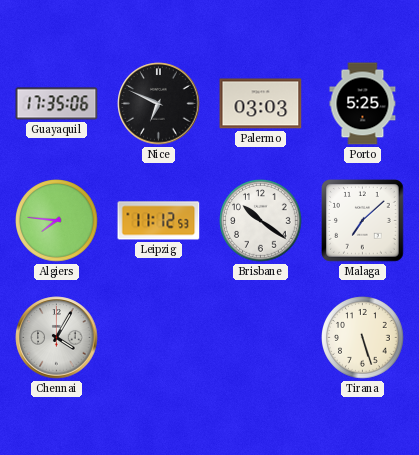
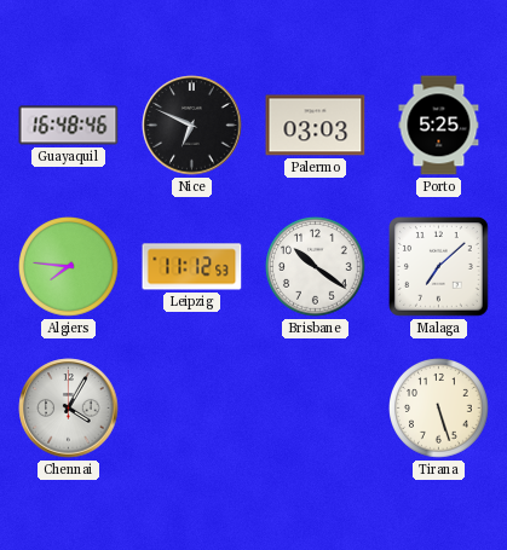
Guayaquil: 17:35 -> 16:48 (69, 126)
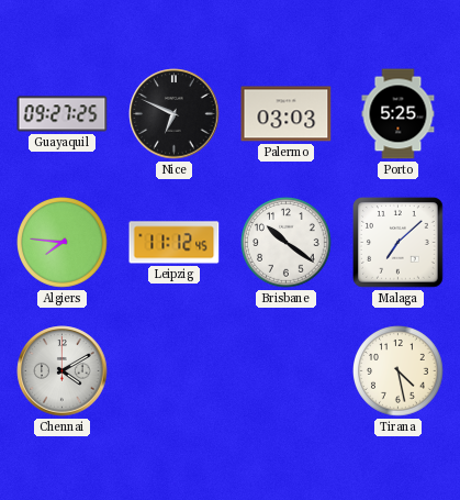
Guayaquil: 16:48 -> 09:27 (63, 114)
Leipzig: 11:12:53 -> 11:12:45 (175, 243)
Chennai: 4:05 -> 4:10 (63, 371)
Tirana: 5:27 -> 4:28 (399, 371)
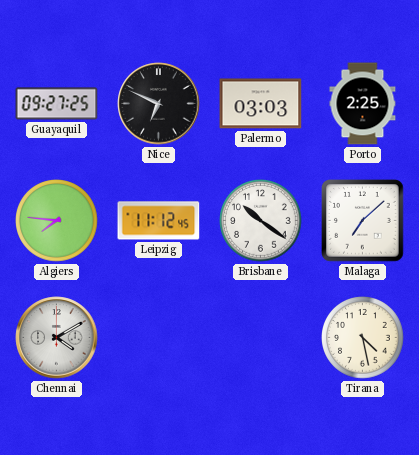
Porto: 5:25 -> 2:25 (363, 104)
